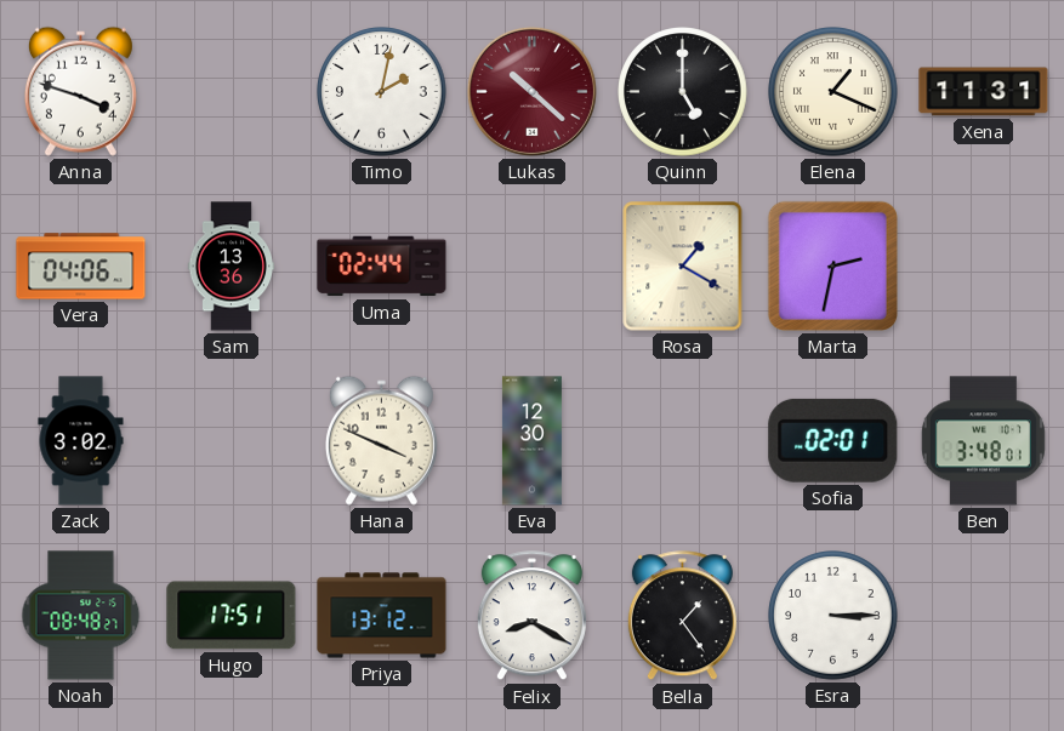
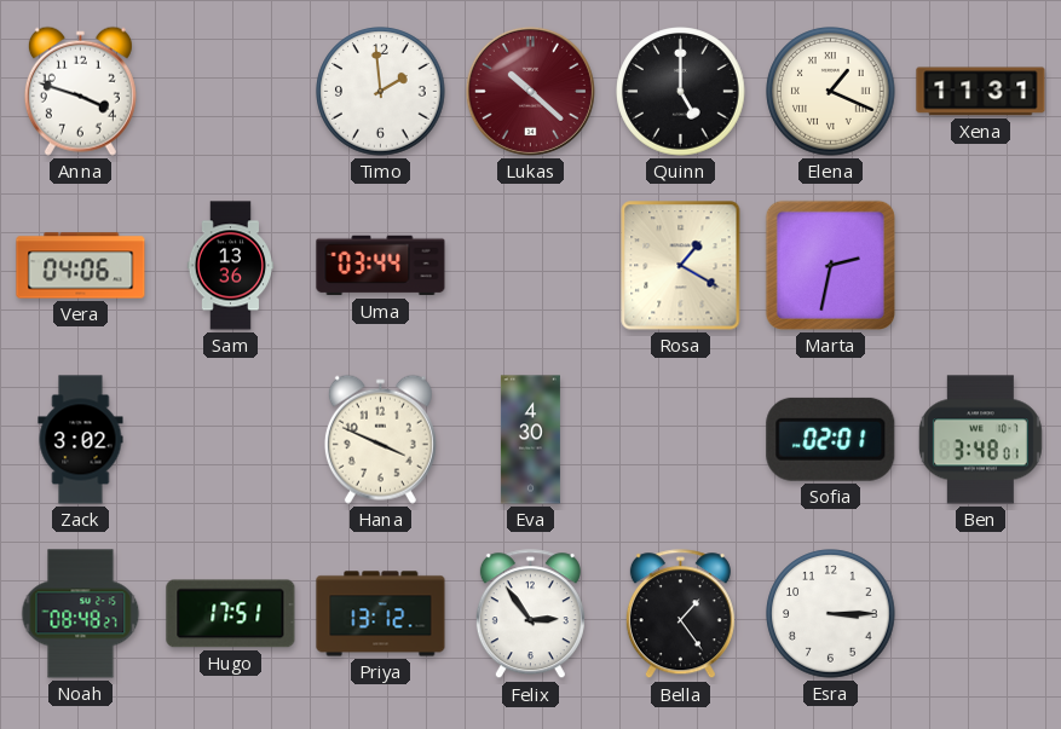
Timo: 2:02 -> 1:59 (381, 92)
Uma: 02:44 -> 03:44 (381, 266)
Eva: 12:30 -> 4:30 (530, 440)
Felix: 8:20 -> 2:54 (530, 614)
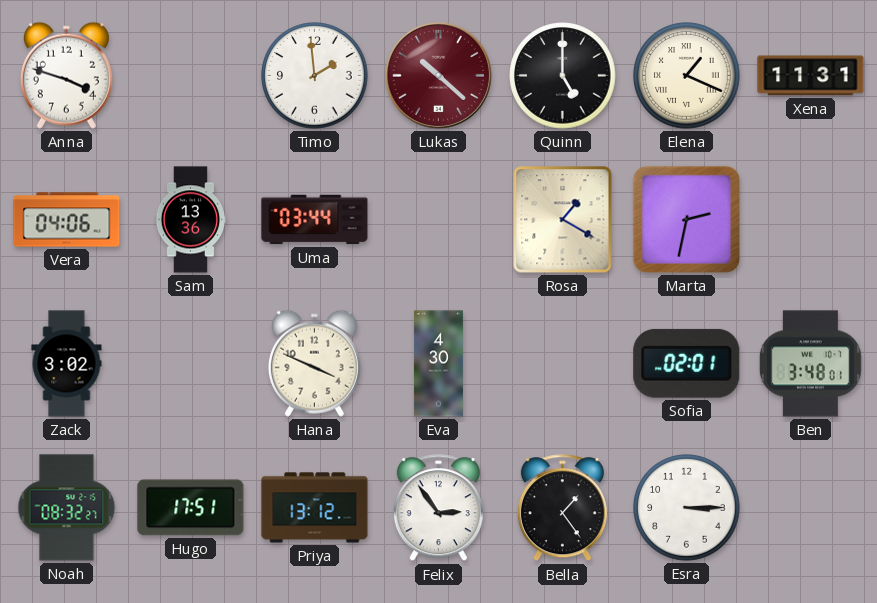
Noah: 08:48 -> 08:32 (67, 508)
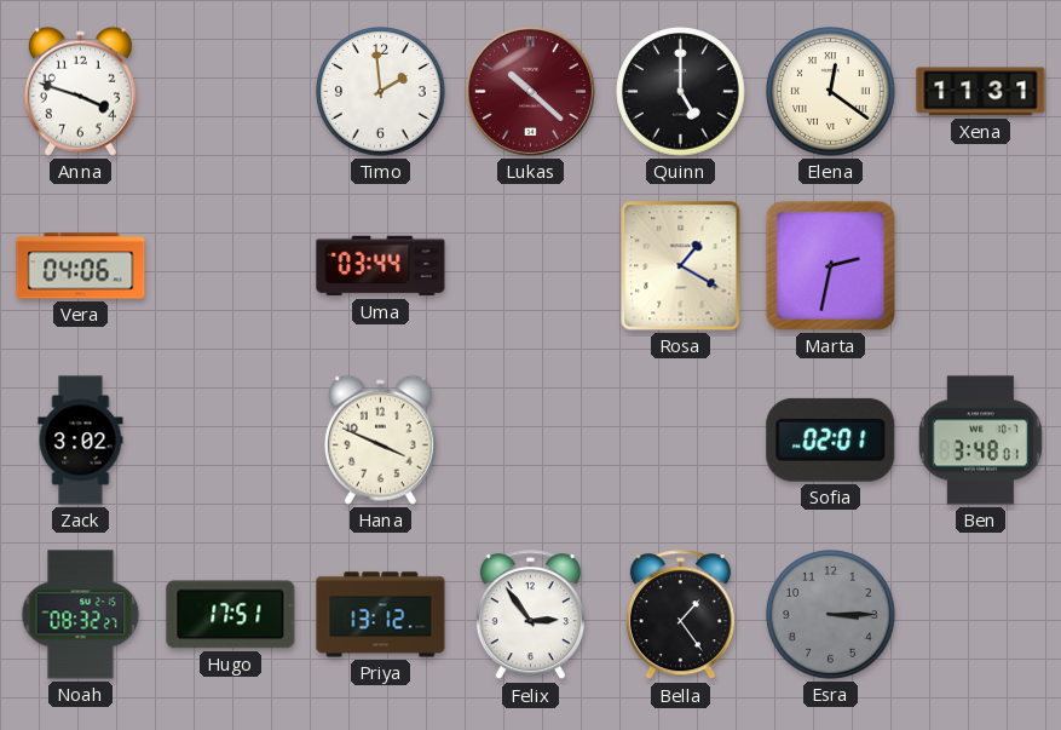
Elena: 1:19 -> 12:21 (831, 92)
Sam: 13:36 -> none (190, 220)
Eva: 4:30 -> none (438, 364)
Esra dial: white -> grey (831, 615)
